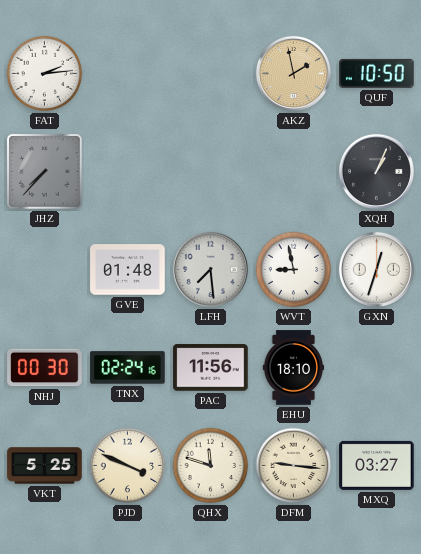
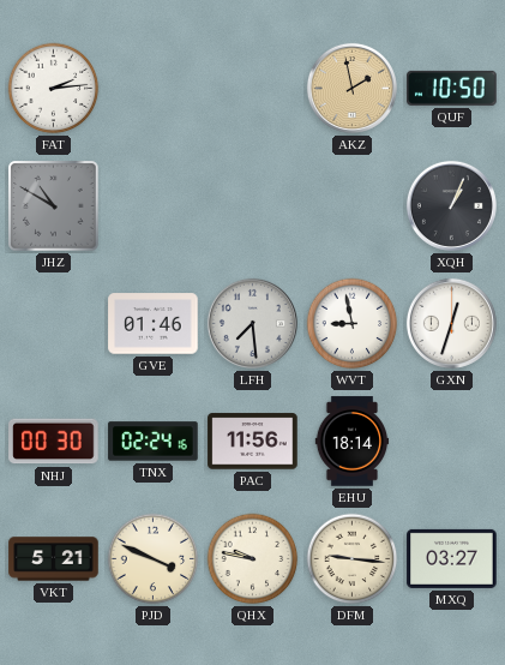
JHZ: 7:37 -> 10:50 (54, 206)
GVE: 01:48 -> 01:46 (154, 324)
EHU: 18:10 -> 18:14 (353, 442)
VKT: 5:25 -> 5:21 (54, 559)
QHX: 11:48 -> 9:47 (253, 559)
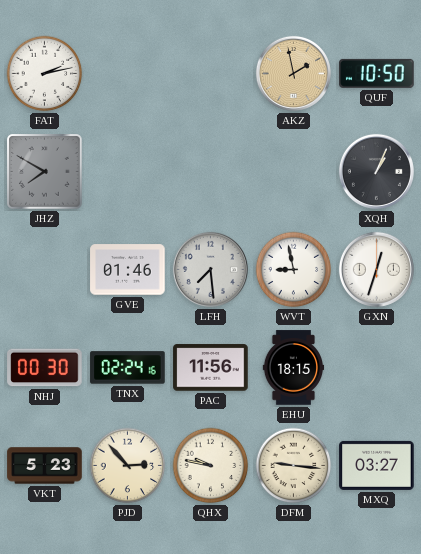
FAT: 2:14 -> 2:13 (45, 74)
JHZ: 10:50 -> 7:50 (45, 172)
EHU: 18:14 -> 18:15 (294, 368)
VKT: 5:21 -> 5:23 (45, 466)
PJD: 3:49 -> 2:53 (128, 466)
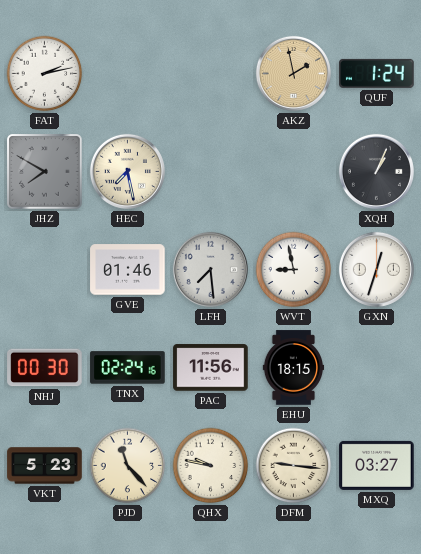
QUF: 10:50 -> 1:24 (377, 73)
HEC: none -> 7:28 (127, 171)
PJD: 2:53 -> 11:23 (128, 466)
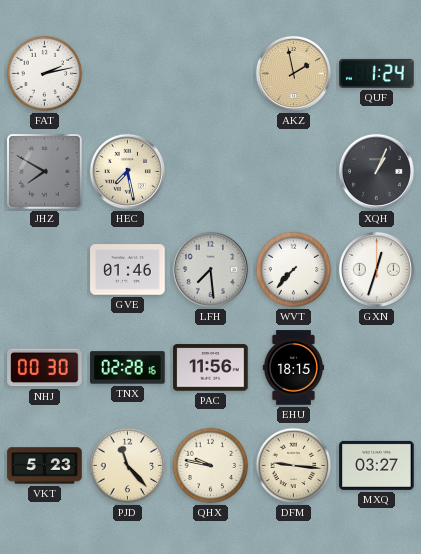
WVT: 8:58 -> 7:37 (294, 270)
TNX: 02:24 -> 02:28 (128, 368)
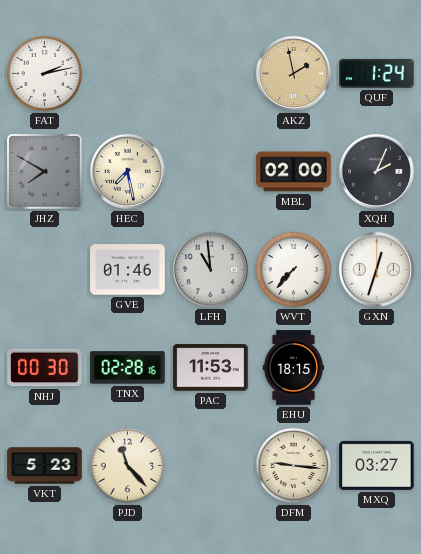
MBL: none -> 02:00 (294, 172)
XQH: 1:04 -> 2:04 (376, 171)
LFH: 7:29 -> 10:59 (210, 269)
PAC: 11:56 -> 11:53 (211, 368)
QHX: 9:47 -> none (211, 466)
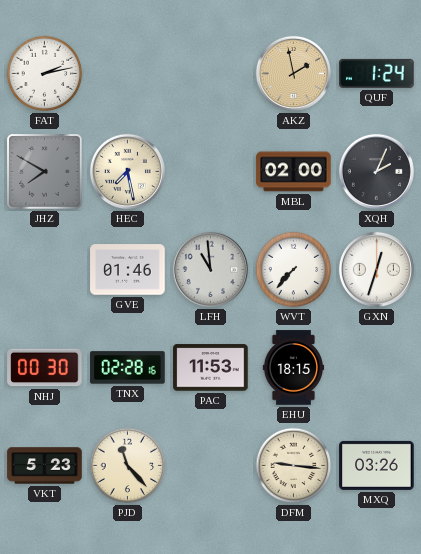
MXQ: 03:27 -> 03:26 (377, 465)
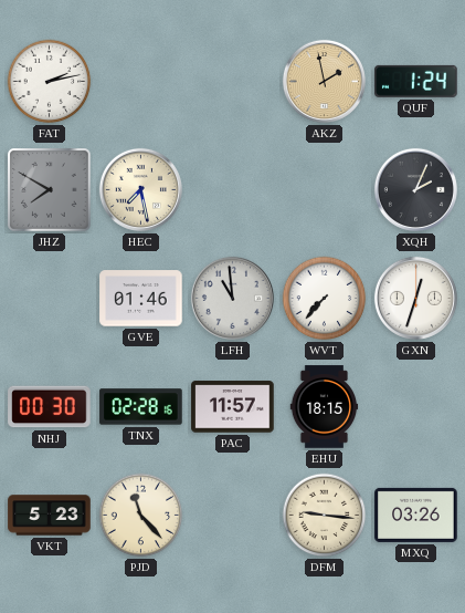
MBL: 02:00 -> none (294, 172)
PAC: 11:53 -> 11:57 (233, 407)
